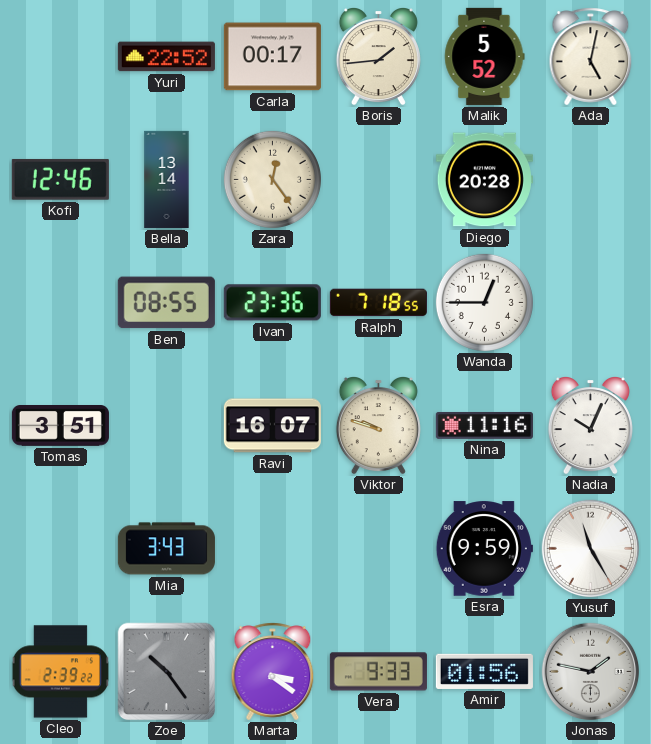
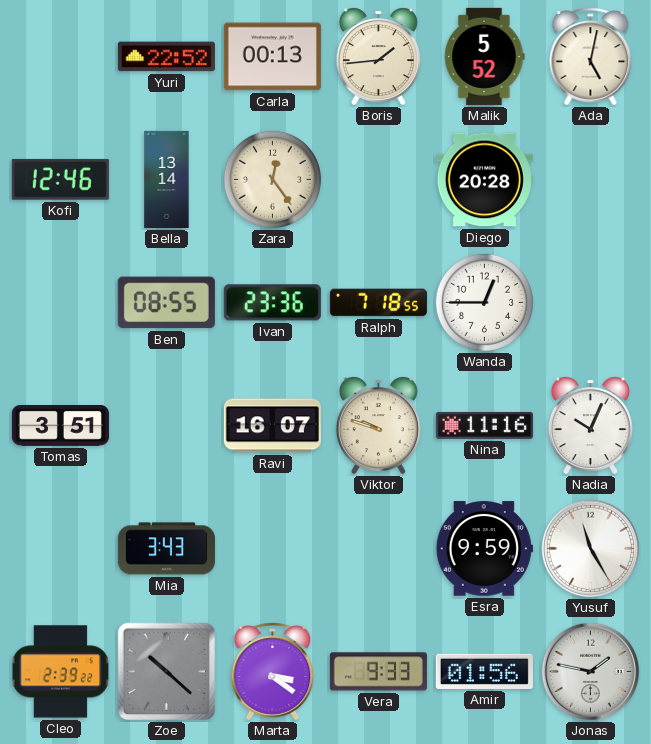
Carla: 00:17 -> 00:13 (272, 57)
Zoe: 10:24 -> 10:22 (167, 672)
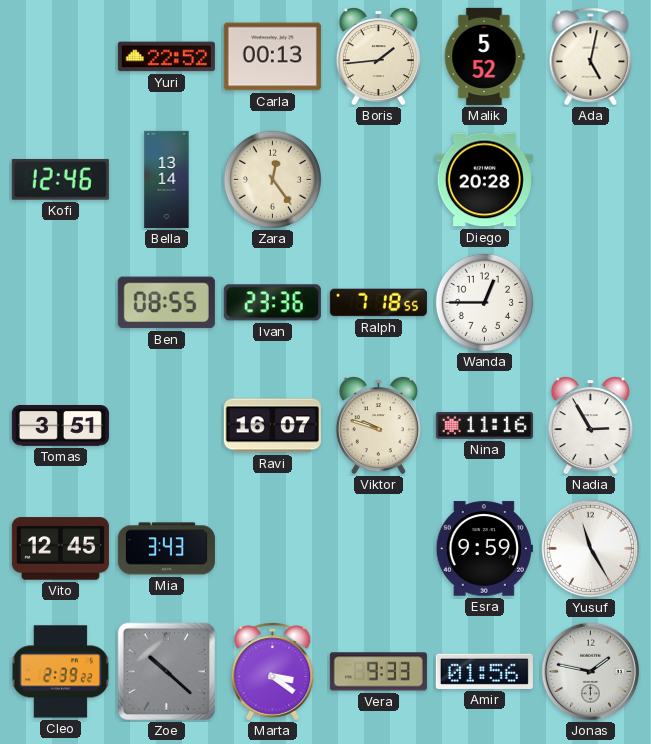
Nadia: 10:04 -> 2:55 (590, 425)
Vito: none -> 12:45 (60, 549)
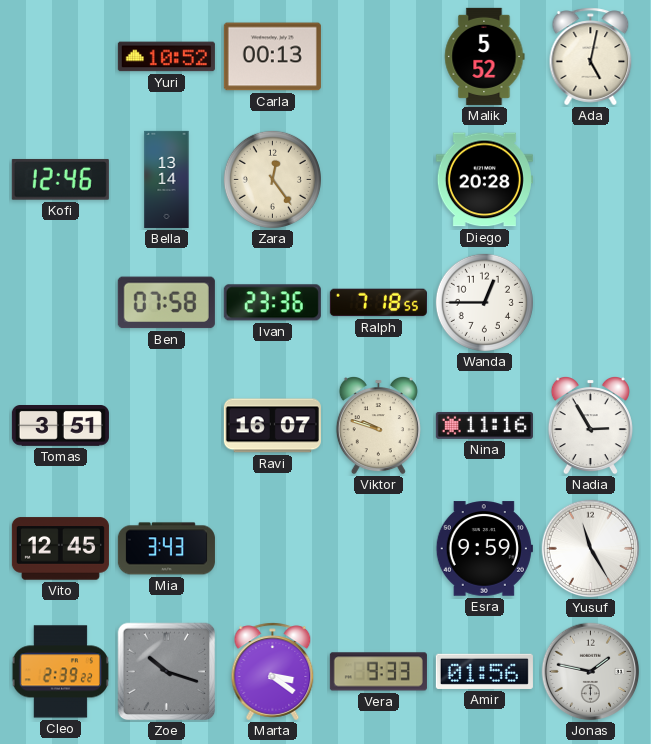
Yuri: 22:52 -> 10:52 (166, 57)
Boris: 1:44 -> none (378, 56)
Ben: 08:55 -> 07:58 (166, 303)
Zoe: 10:22 -> 10:18 (167, 672)
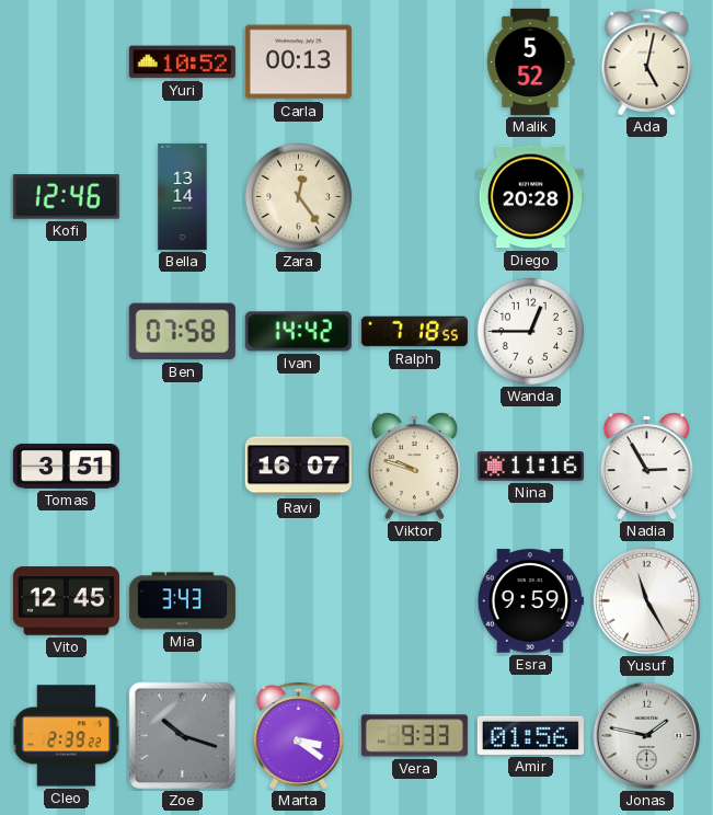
Ivan: 23:36 -> 14:42 (298, 332)
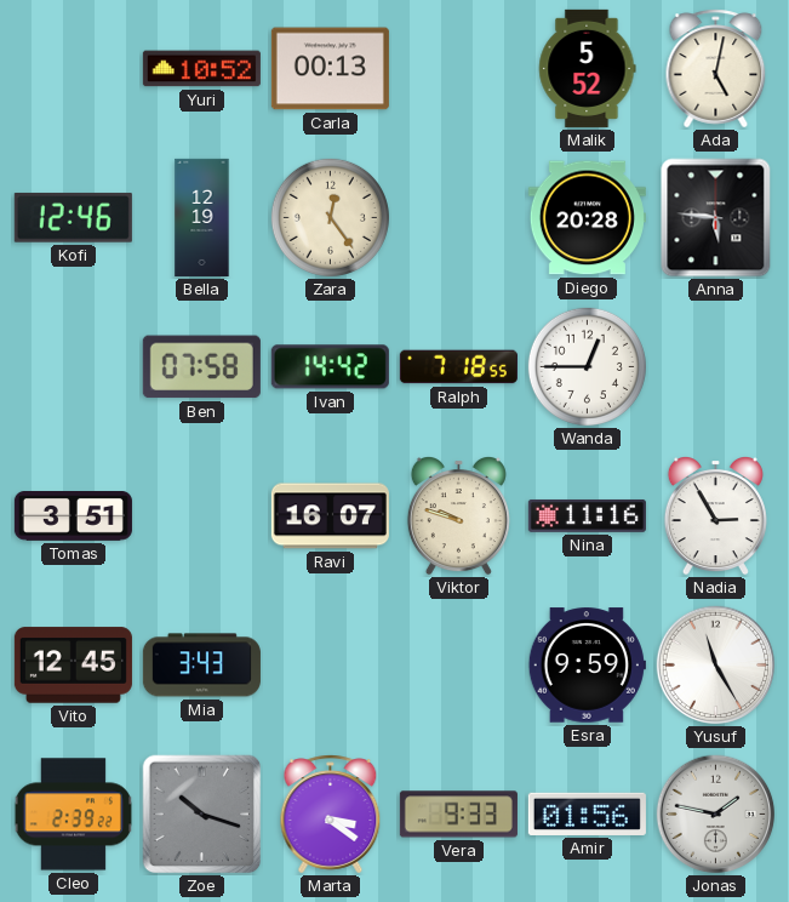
Bella: 13:14 -> 12:19 (202, 217)
Anna: none -> 5:46 (716, 218)
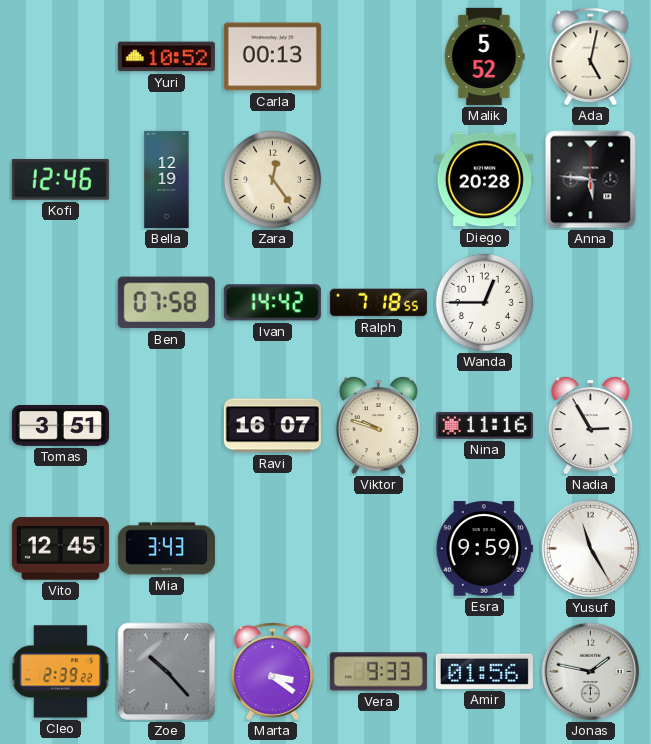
Zoe: 10:18 -> 10:23 (167, 672)
